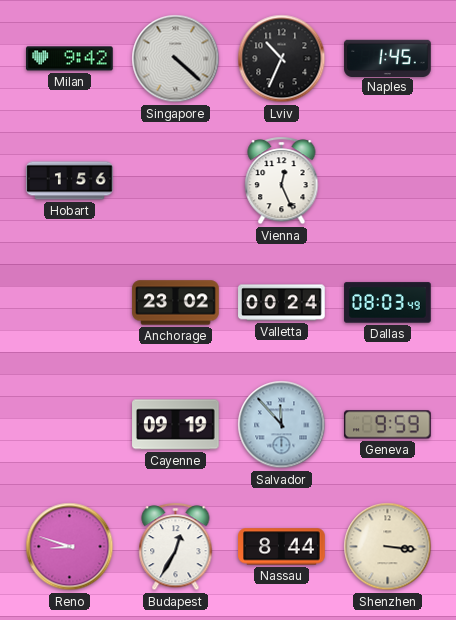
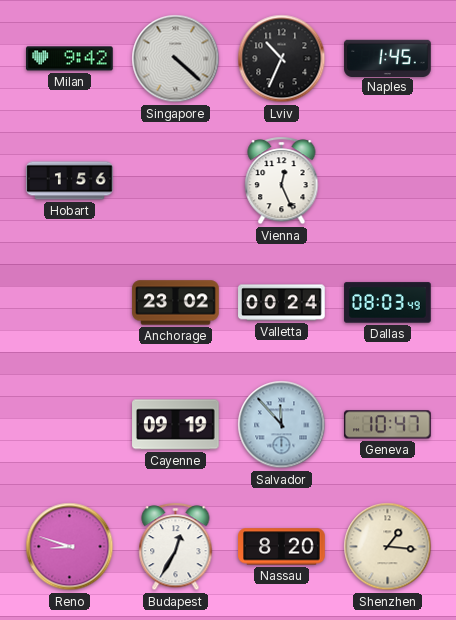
Geneva: 9:59 -> 10:47 (388, 425)
Nassau: 8:44 -> 8:20 (282, 547)
Shenzhen: 3:16 -> 1:16 (388, 547)
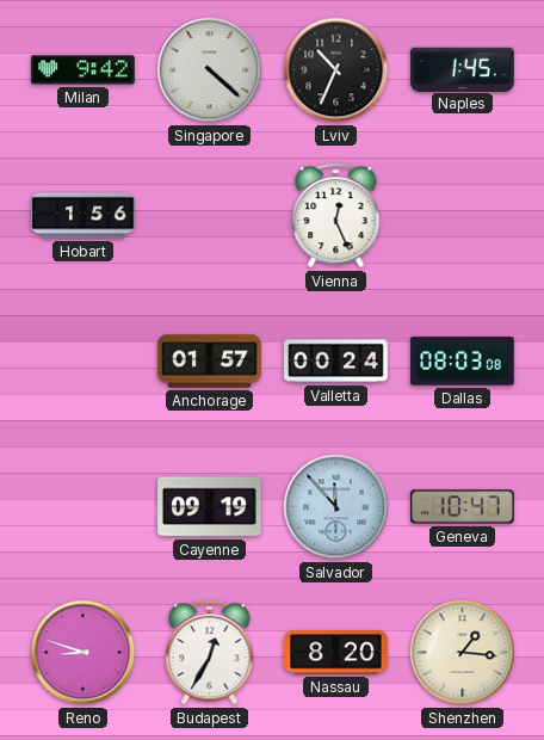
Anchorage: 23:02 -> 01:57 (210, 362)
Dallas: 08:03:49 -> 08:03:08 (463, 362)
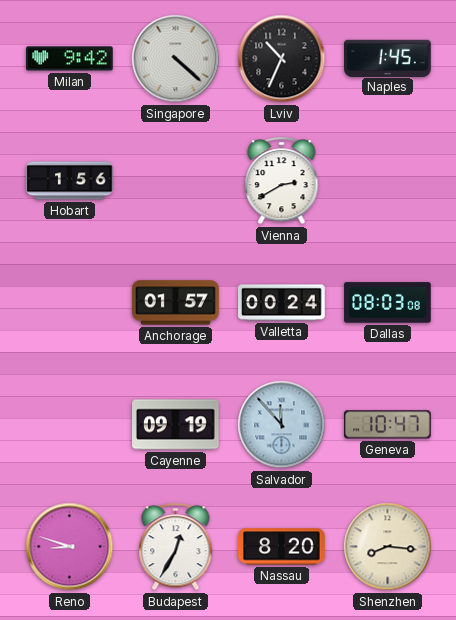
Vienna: 12:26 -> 2:40 (282, 181)
Shenzhen: 1:16 -> 8:16 (388, 547)
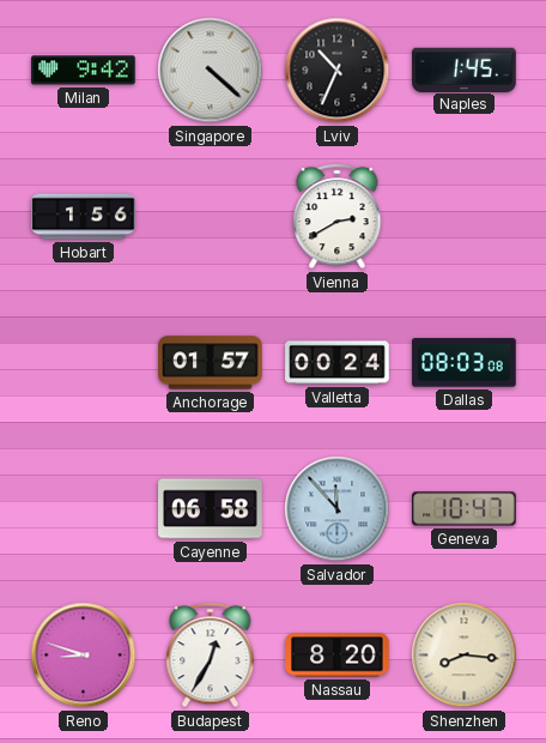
Cayenne: 09:19 -> 06:58 (211, 509)
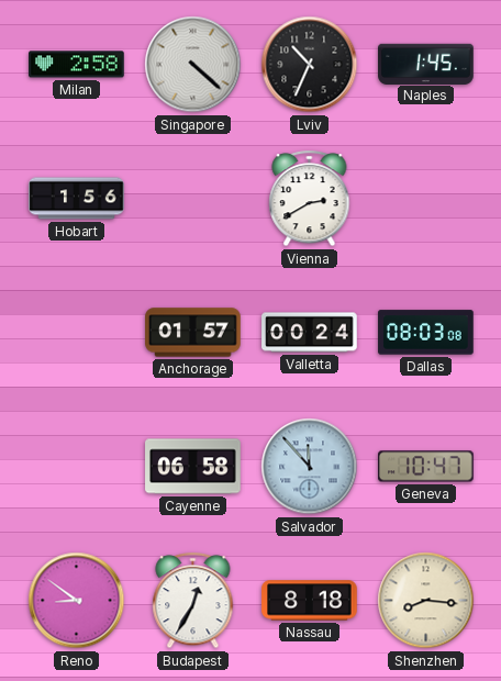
Milan: 9:42 -> 2:58 (77, 65)
Reno: 8:48 -> 8:51 (77, 601)
Nassau: 8:20 -> 8:18 (310, 601)
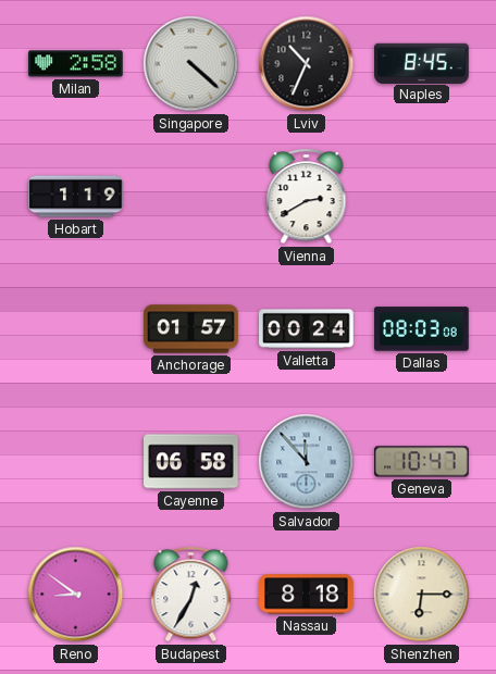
Naples: 1:45 -> 8:45 (422, 63)
Hobart: 1:56 -> 1:19 (76, 197)
Shenzhen: 8:16 -> 6:15 (422, 595)
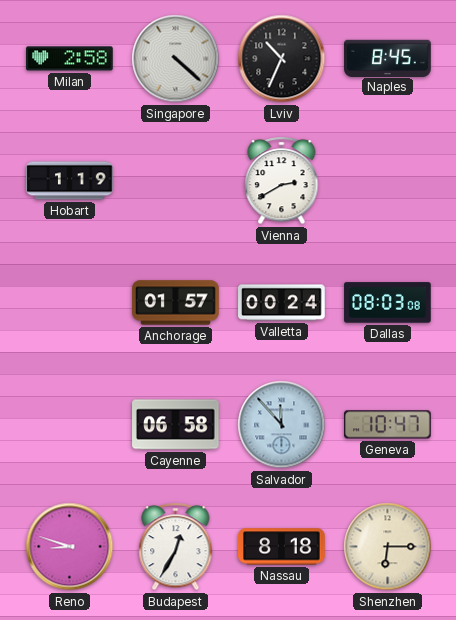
Reno: 8:51 -> 8:48 (70, 547)
